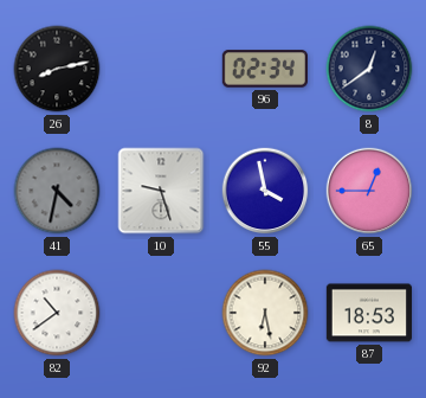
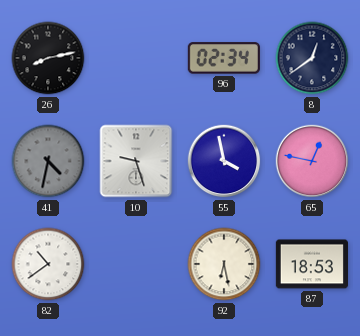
65: 12:45 -> 12:47 (312, 161)
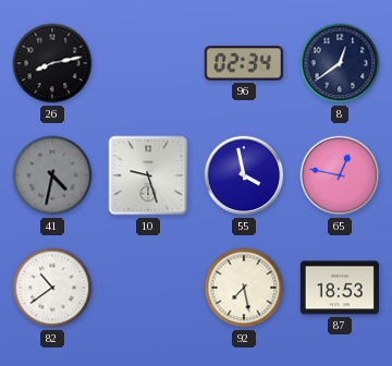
92: 6:28 -> 7:28 (244, 288)
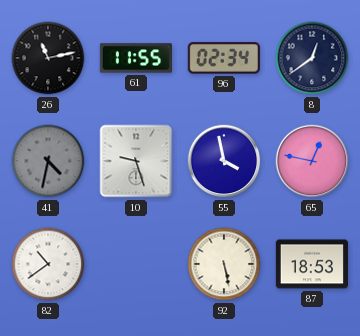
26: 8:13 -> 11:13 (48, 58)
61: none -> 11:55 (135, 58)
92: 7:28 -> 5:28 (224, 264)
